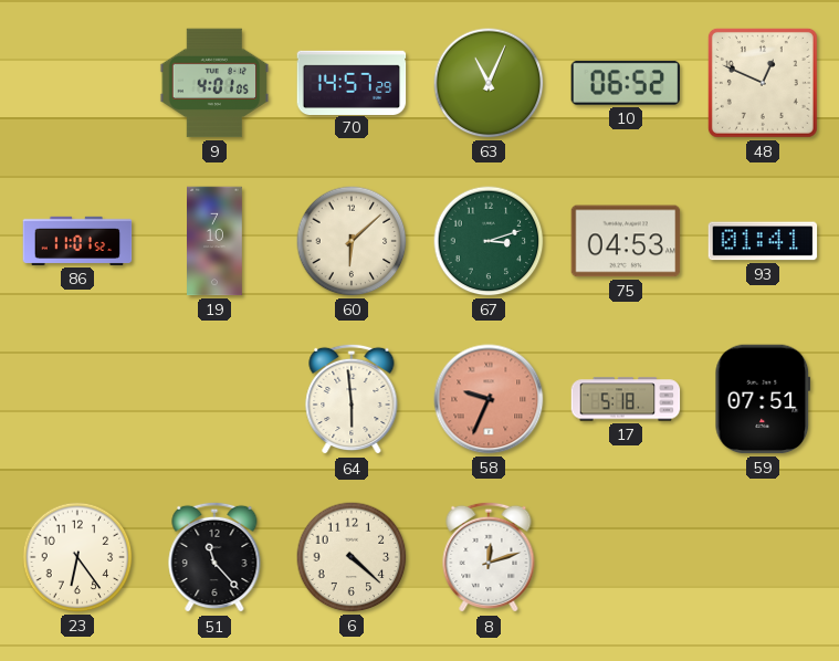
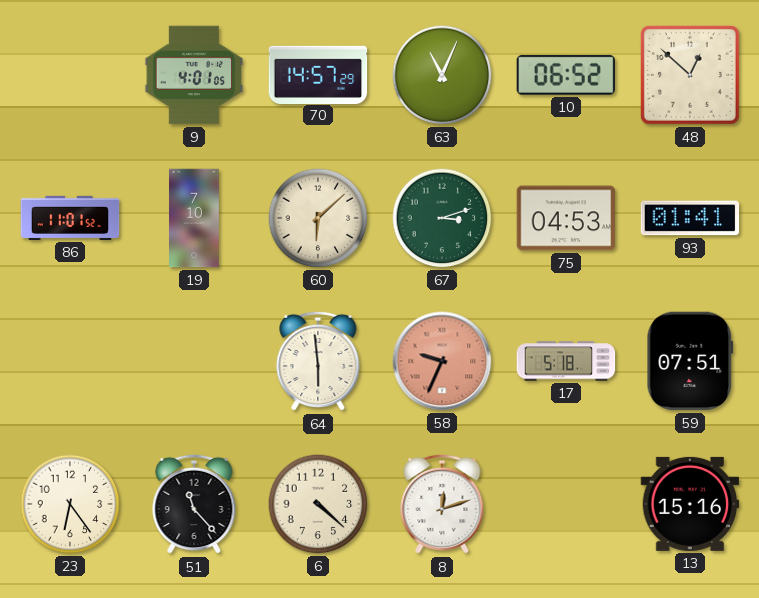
48: 12:49 -> 12:52 (690, 75)
13: none -> 15:16 (690, 504)
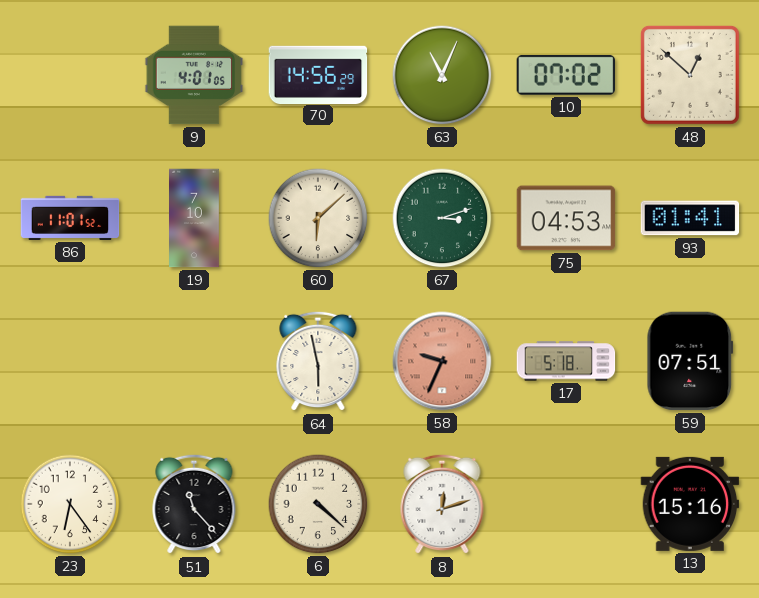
70: 14:57 -> 14:56 (318, 74)
10: 06:52 -> 07:02 (565, 75)
64: 5:59 -> 5:58 (318, 361)
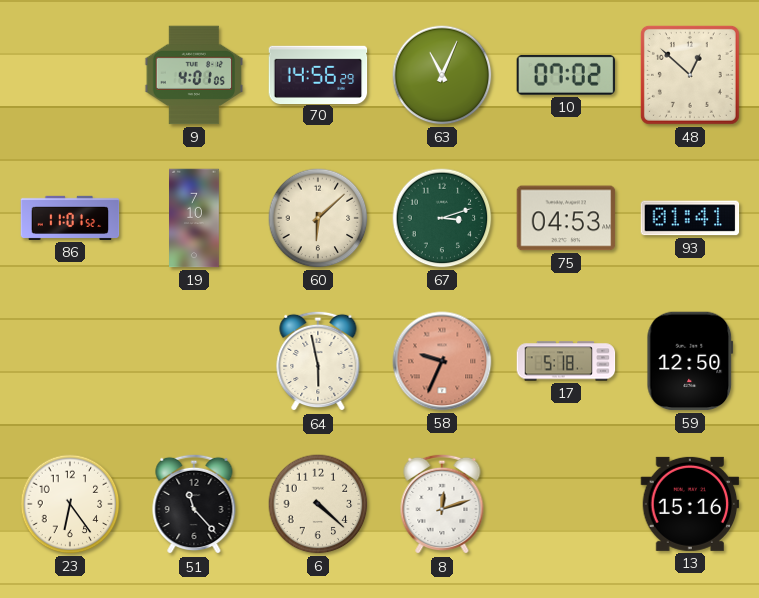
59: 07:51 -> 12:50 (690, 361)
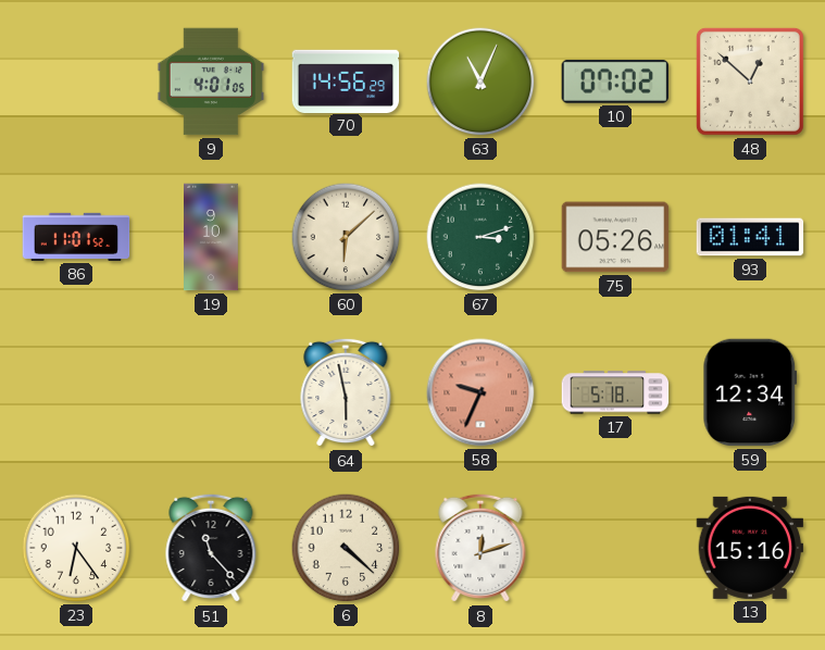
19: 7:10 -> 9:10 (212, 237)
75: 04:53 -> 05:26 (615, 237)
59: 12:50 -> 12:34 (750, 392)
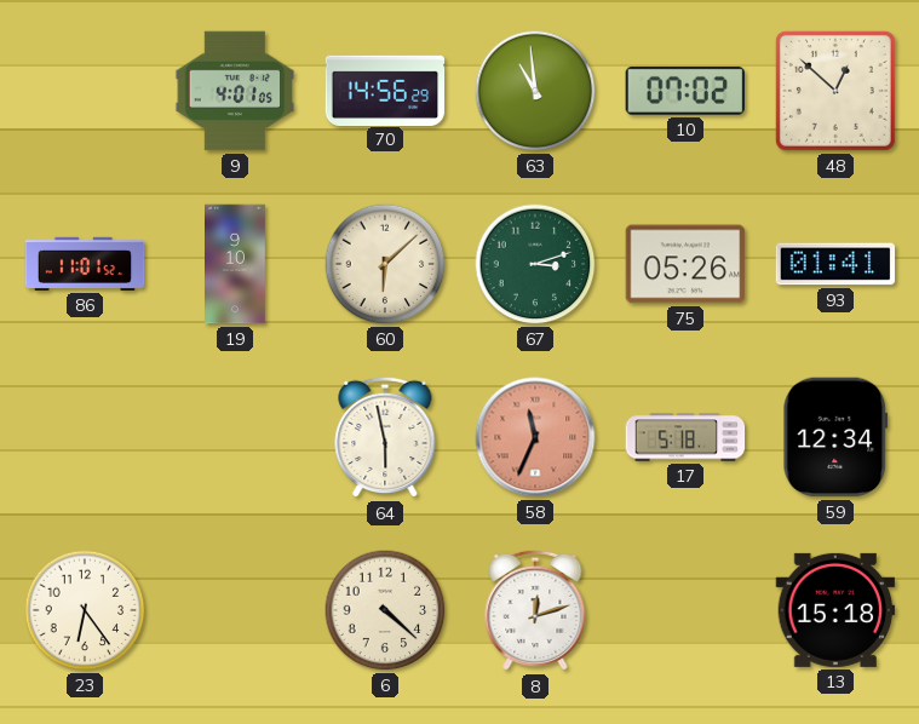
63: 11:04 -> 10:59 (535, 91)
58: 9:34 -> 11:34 (535, 437)
51: 11:23 -> none (211, 548)
13: 15:16 -> 15:18 (835, 610)
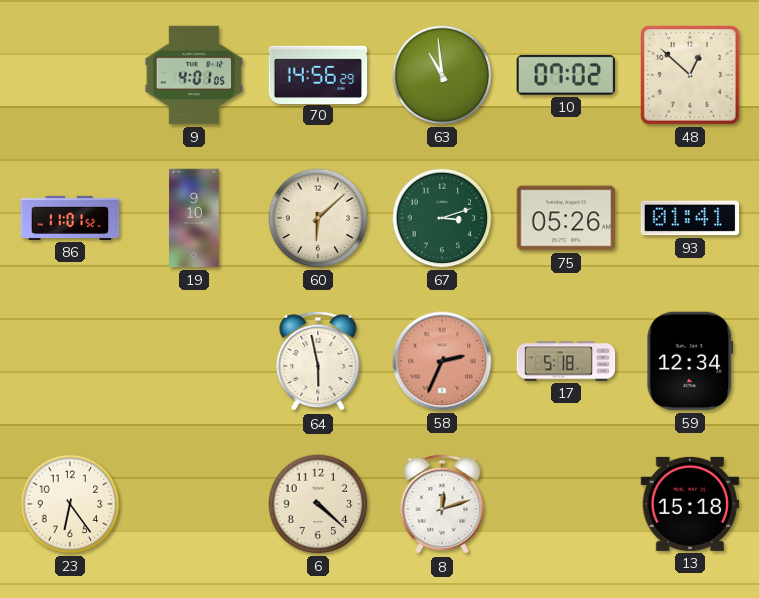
58: 11:34 -> 2:34 (442, 361)
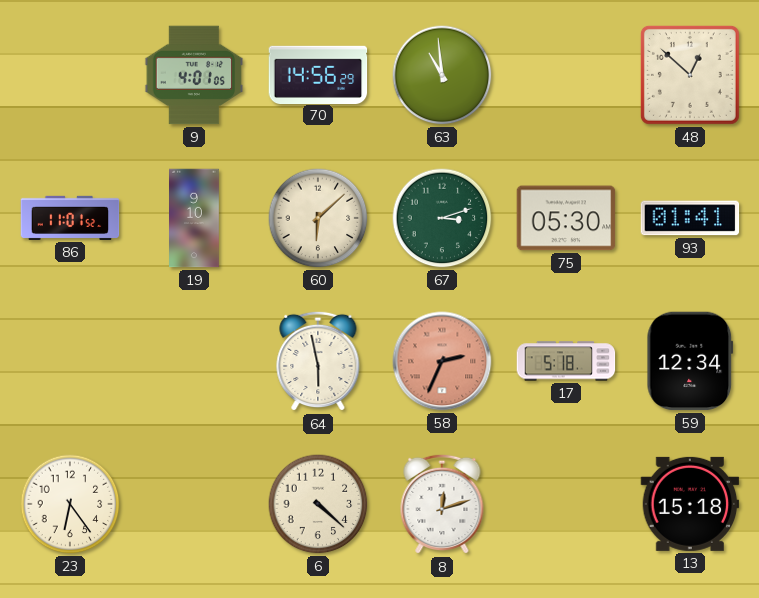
10: 07:02 -> none (565, 75)
75: 05:26 -> 05:30 (566, 218)
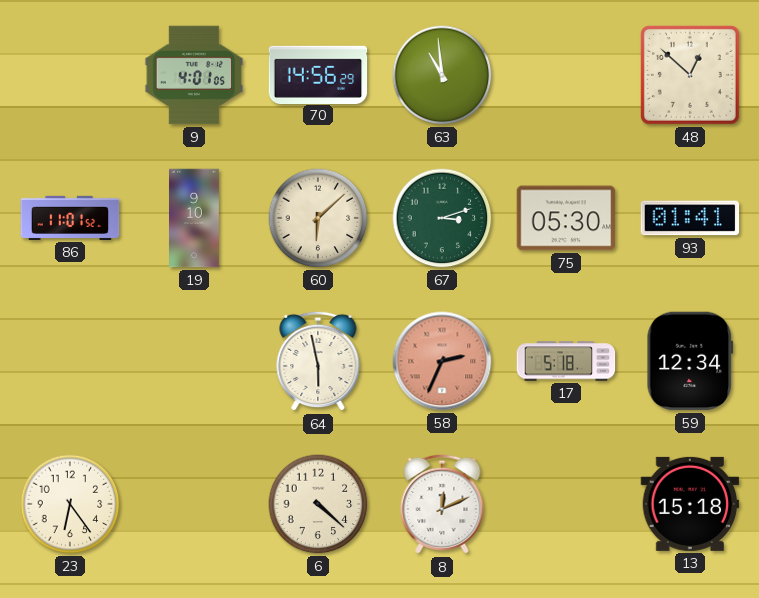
8: 12:12 -> 12:11 (442, 504)
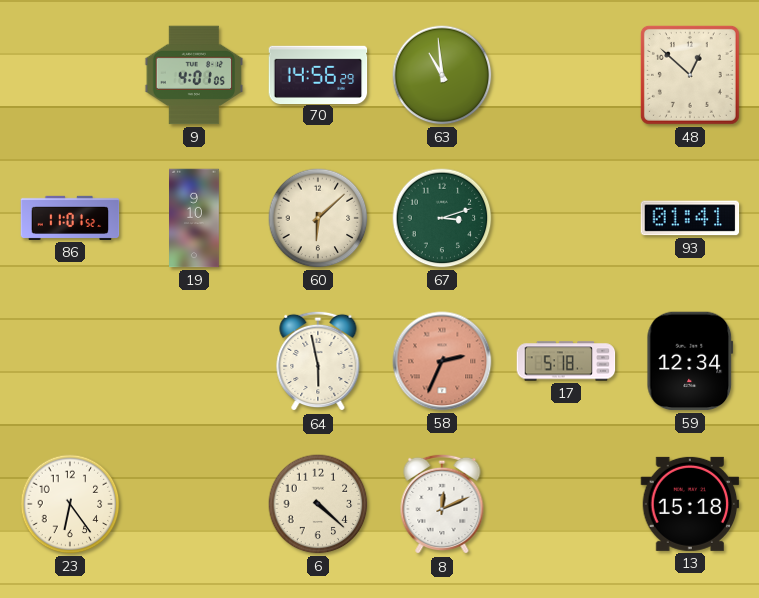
75: 05:30 -> none (566, 218)
